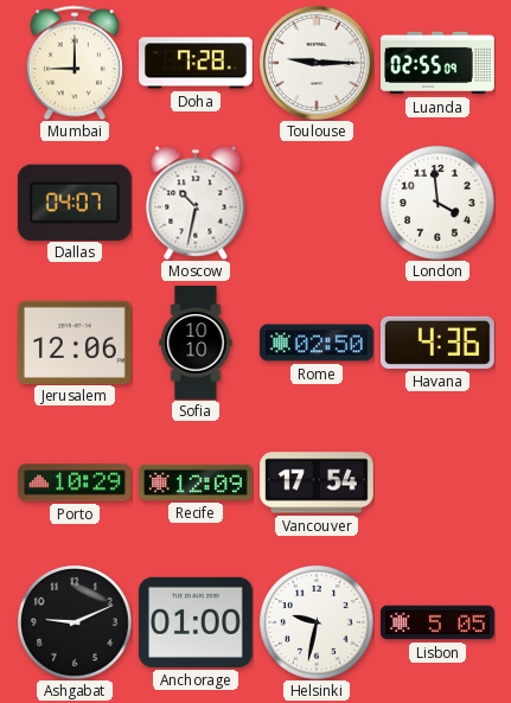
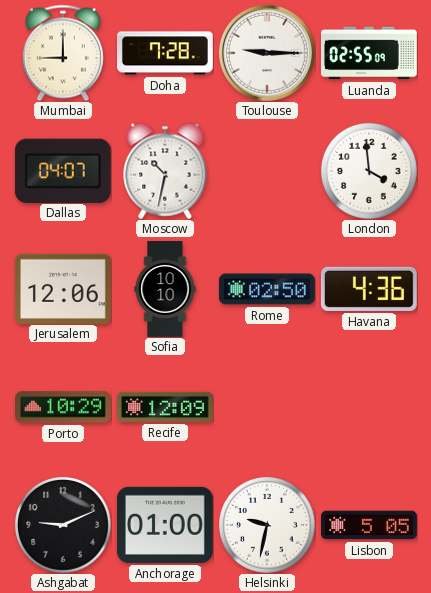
Vancouver: 17:54 -> none (318, 482)
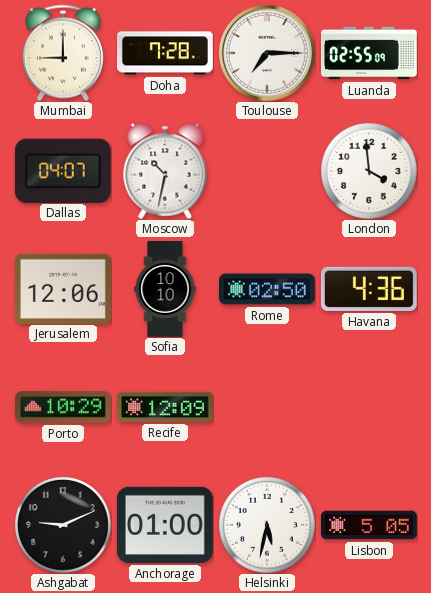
Toulouse: 9:15 -> 7:15 (267, 53)
Helsinki: 9:32 -> 5:32 (267, 525)
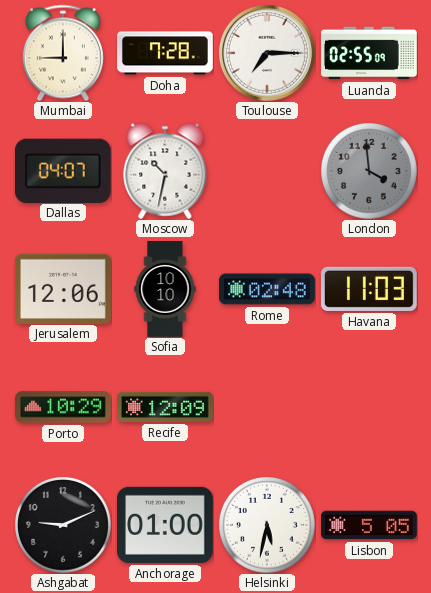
London dial: white -> grey (369, 171)
Rome: 02:50 -> 02:48 (268, 289)
Havana: 4:36 -> 11:03 (369, 289)
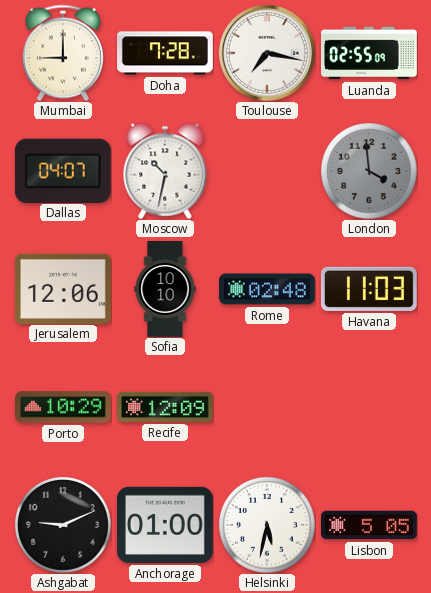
Toulouse: 7:15 -> 7:17 (267, 53)
